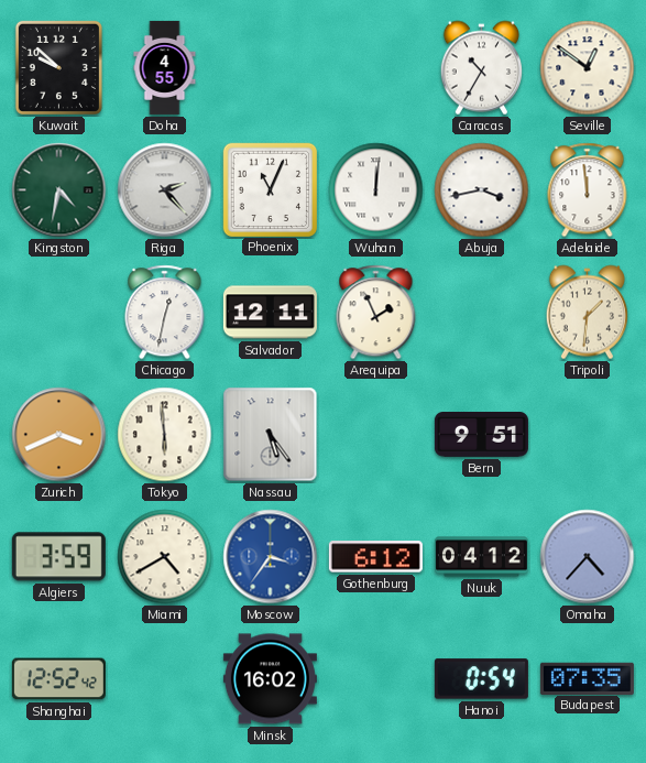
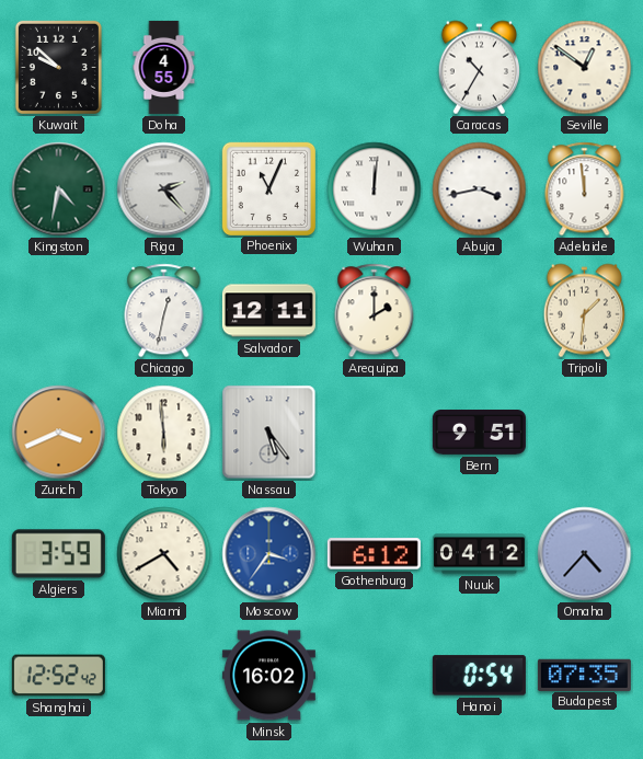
Arequipa: 1:56 -> 2:00 (375, 311)
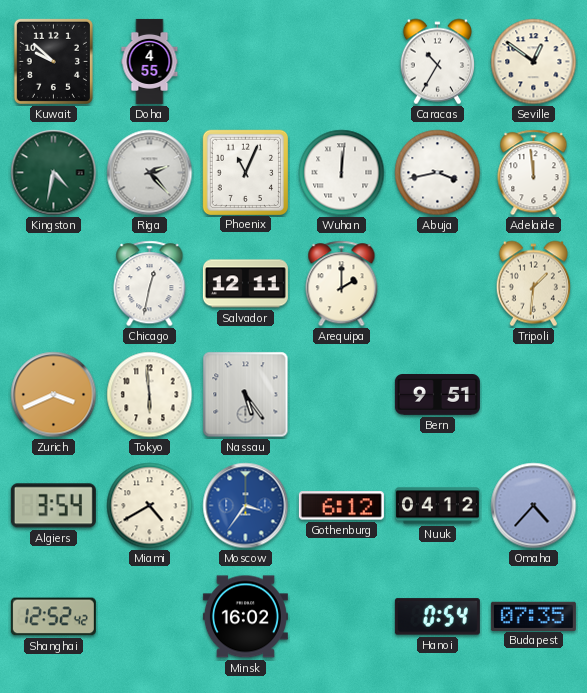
Algiers: 3:59 -> 3:54 (53, 506)
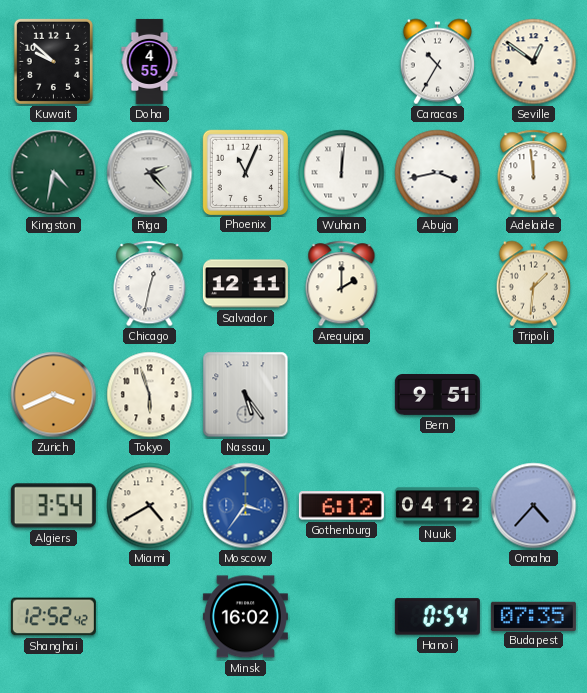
Tokyo: 5:59 -> 5:57 (150, 395)
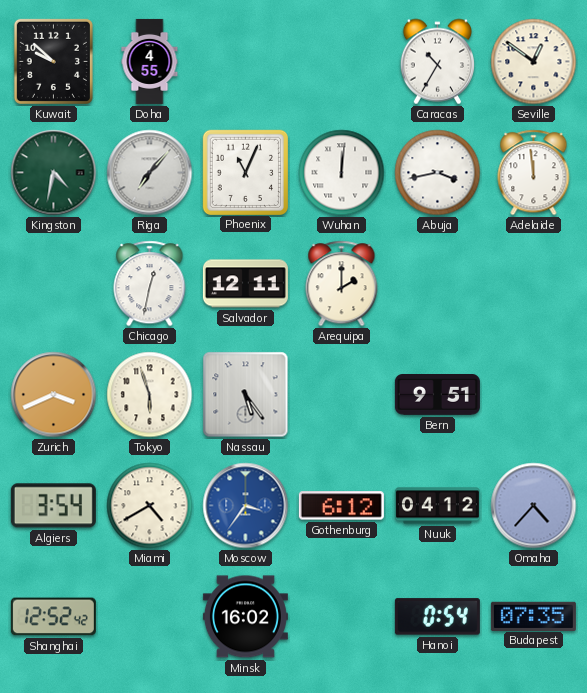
Riga: 2:23 -> 7:07 (150, 173)
Tripoli: 1:31 -> none (533, 284)
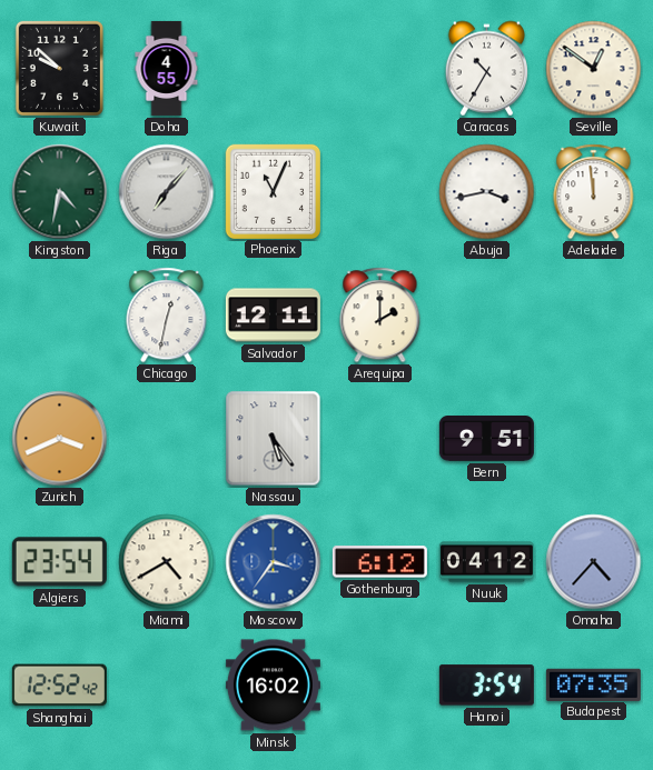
Wuhan: 12:01 -> none (342, 173)
Tokyo: 5:57 -> none (150, 395)
Algiers: 3:54 -> 23:54 (59, 562)
Hanoi: 0:54 -> 3:54 (486, 686)
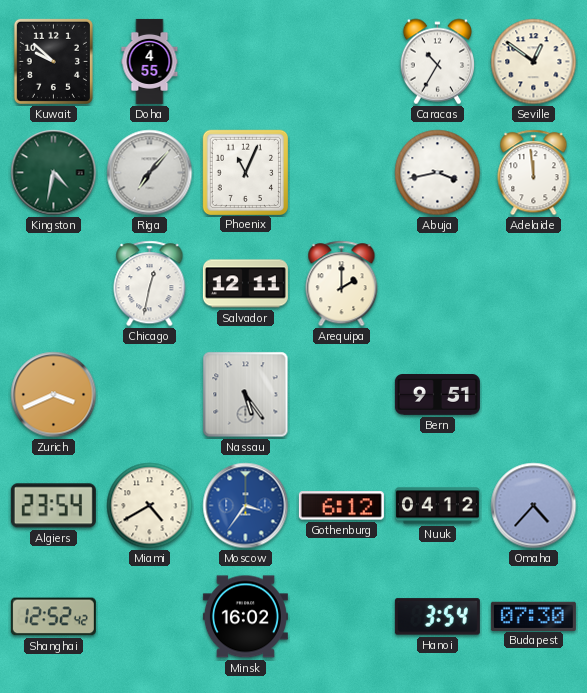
Budapest: 07:35 -> 07:30 (533, 616)
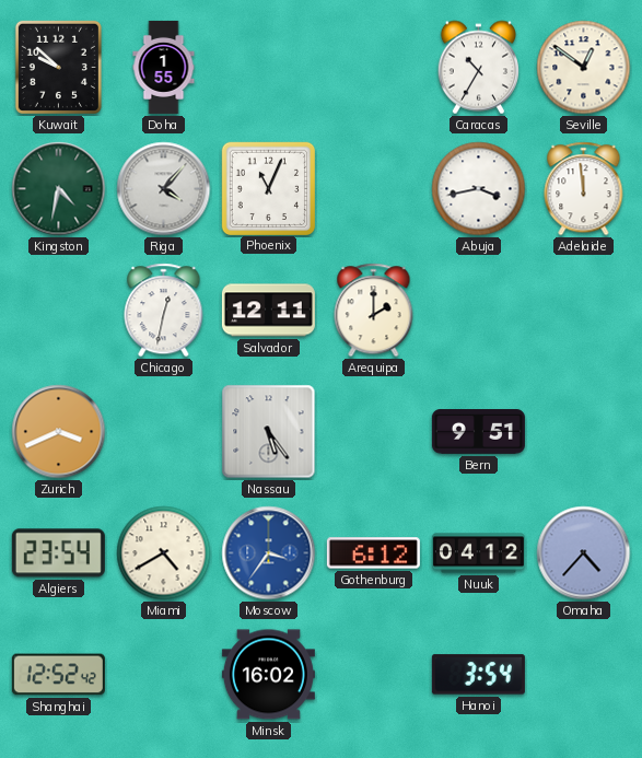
Doha: 4:55 -> 1:55 (164, 67)
Riga: 7:07 -> 4:07 (164, 189)
Budapest: 07:30 -> none (533, 616)
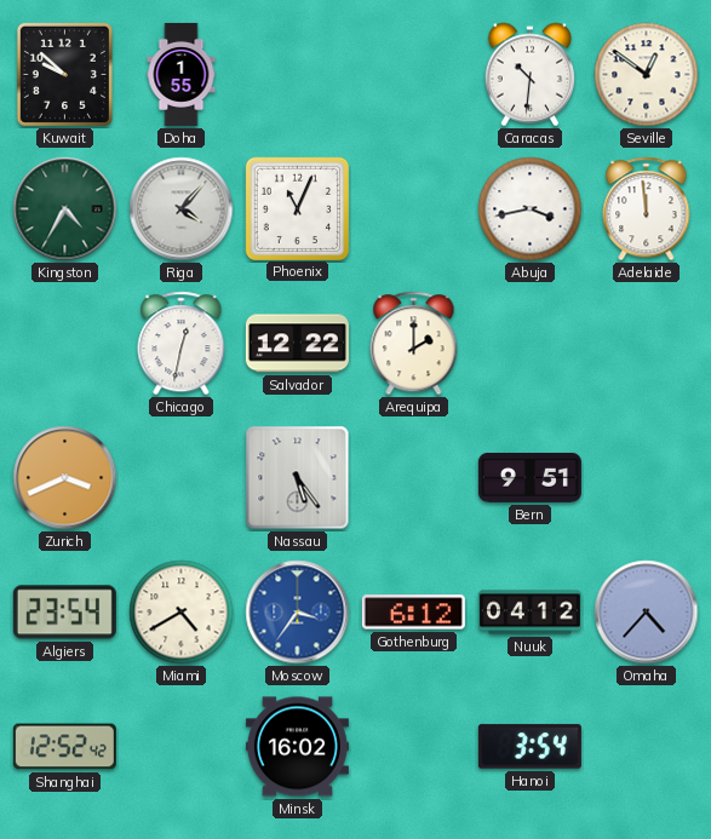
Caracas: 10:35 -> 10:31 (529, 75)
Kingston: 4:32 -> 4:35 (65, 209)
Salvador: 12:11 -> 12:22 (297, 344)
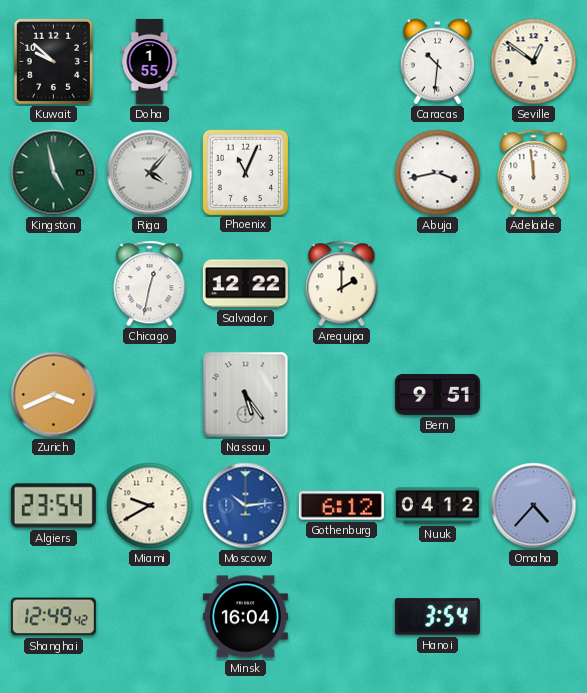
Kingston: 4:35 -> 4:58 (54, 173)
Miami: 4:40 -> 9:40 (150, 506)
Moscow: 3:36 -> 10:14 (246, 506)
Shanghai: 12:52 -> 12:49 (53, 617)
Minsk: 16:02 -> 16:04 (245, 617)
